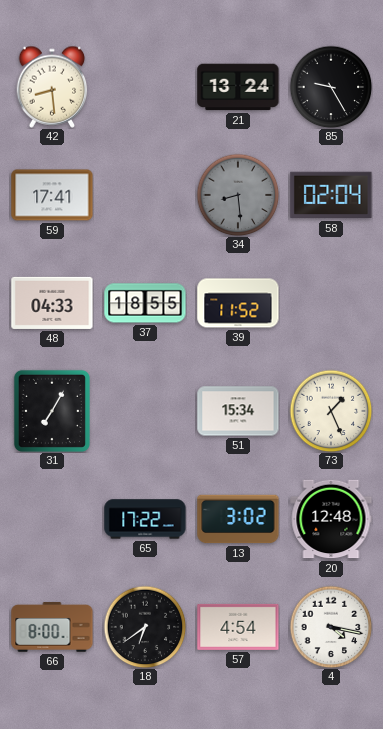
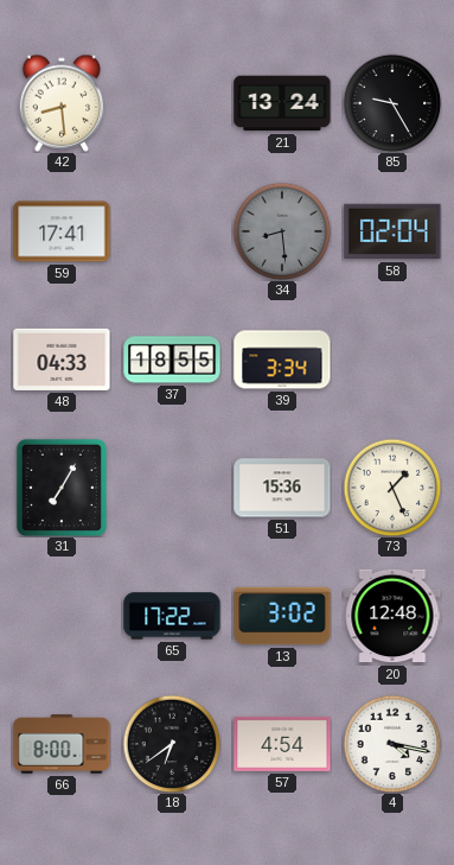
39: 11:52 -> 3:34 (282, 360)
51: 15:34 -> 15:36 (282, 488)
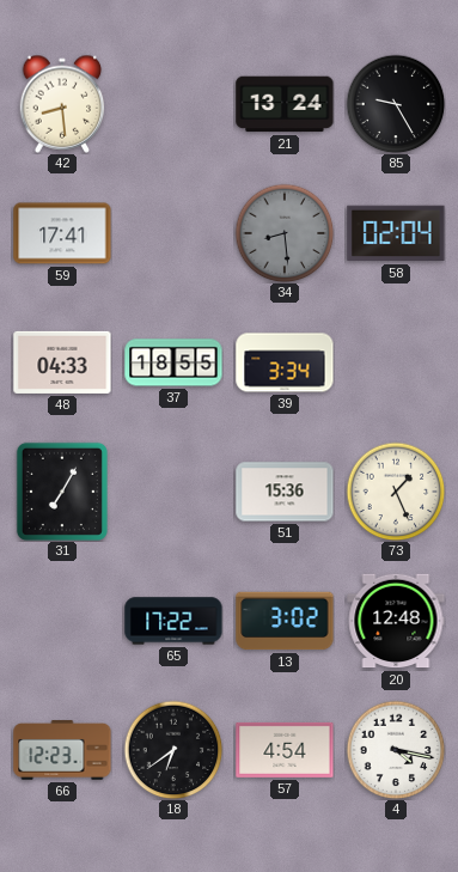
66: 8:00 -> 12:23 (62, 750)
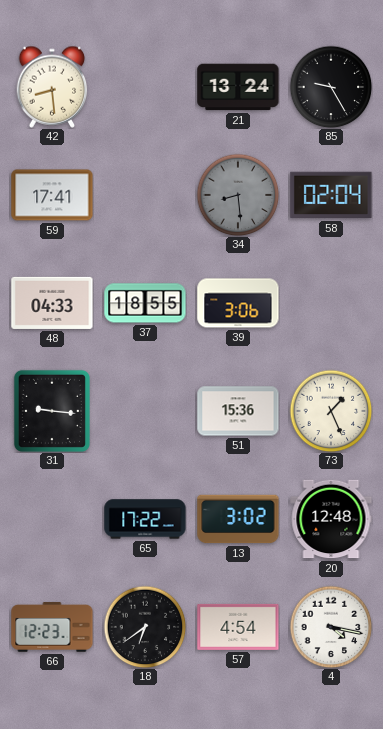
39: 3:34 -> 3:06 (238, 303)
31: 7:05 -> 9:16 (52, 411)
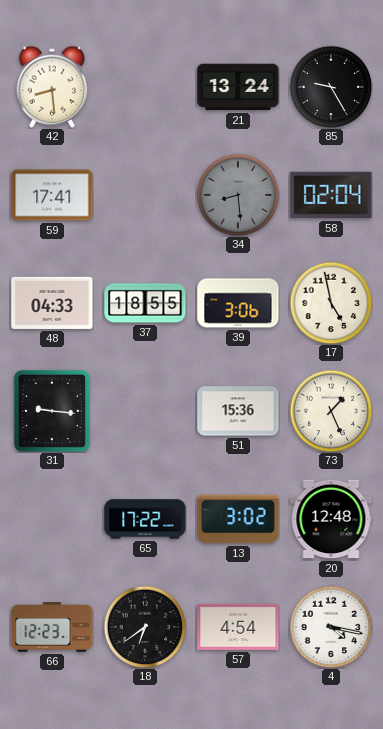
17: none -> 4:58 (331, 303)
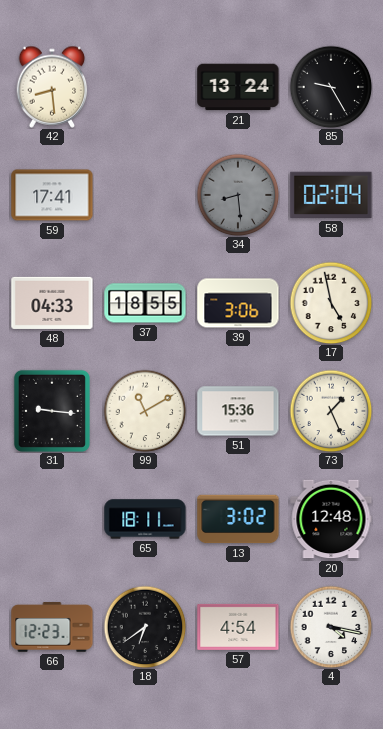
99: none -> 11:10 (145, 411)
65: 17:22 -> 18:11 (145, 519)
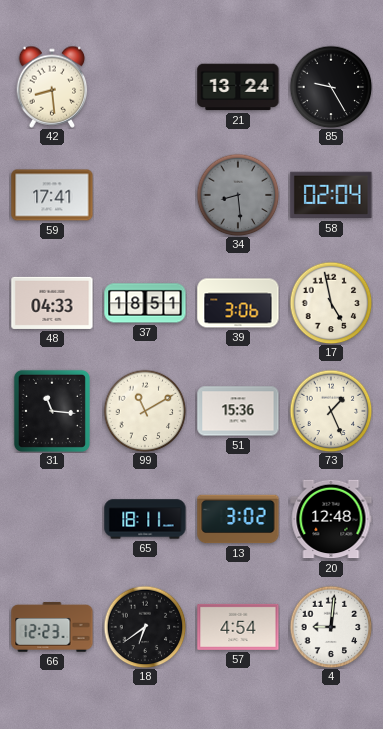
37: 18:55 -> 18:51 (145, 303)
31: 9:16 -> 11:16 (52, 411)
4: 4:17 -> 9:01 (331, 627)
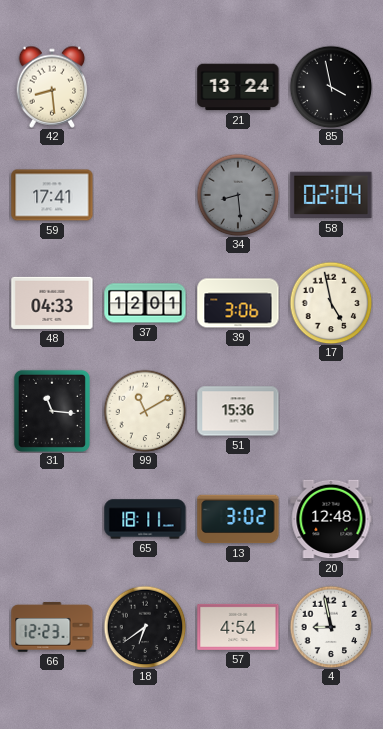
85: 9:25 -> 3:58 (331, 87)
37: 18:51 -> 12:01 (145, 303)
73: 1:26 -> none (331, 411)
4: 9:01 -> 8:58 (331, 627)
